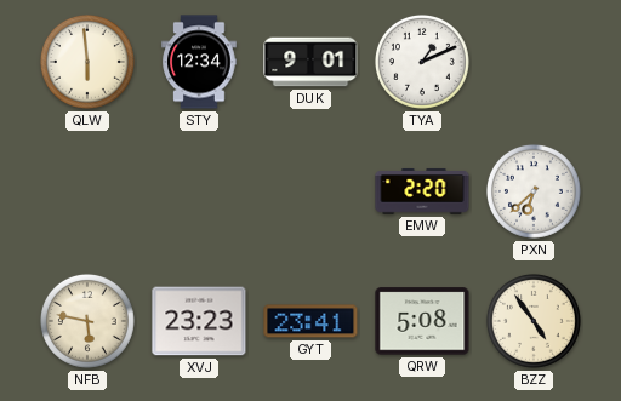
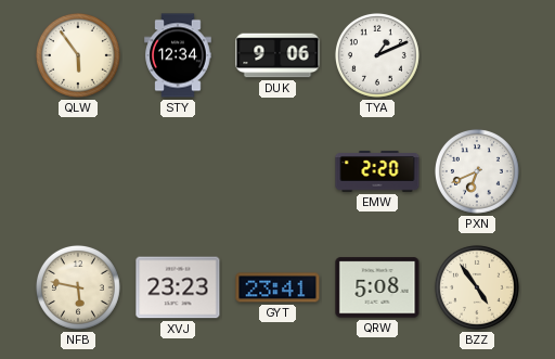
QLW: 5:59 -> 5:54 (78, 55)
DUK: 9:01 -> 9:06 (277, 55)
PXN: 6:38 -> 6:41 (477, 171)
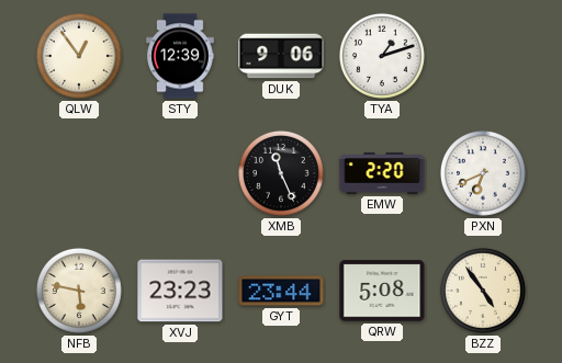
QLW: 5:54 -> 12:54 (79, 56)
STY: 12:34 -> 12:39 (180, 56)
TYA: 1:11 -> 1:12 (382, 56)
XMB: none -> 11:26 (281, 173)
GYT: 23:41 -> 23:44 (281, 291)
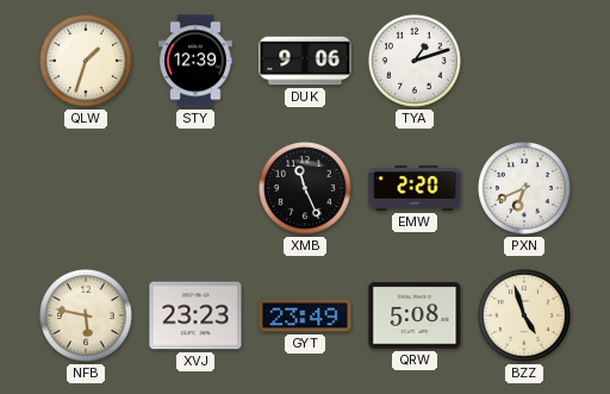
QLW: 12:54 -> 1:33 (86, 61)
GYT: 23:44 -> 23:49 (305, 315)
BZZ: 4:54 -> 4:57 (524, 315)
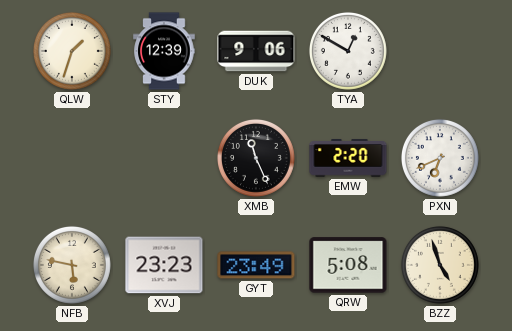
TYA: 1:12 -> 12:50 (348, 51)
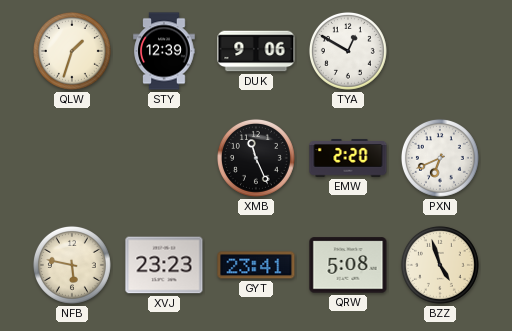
GYT: 23:49 -> 23:41 (256, 265)
